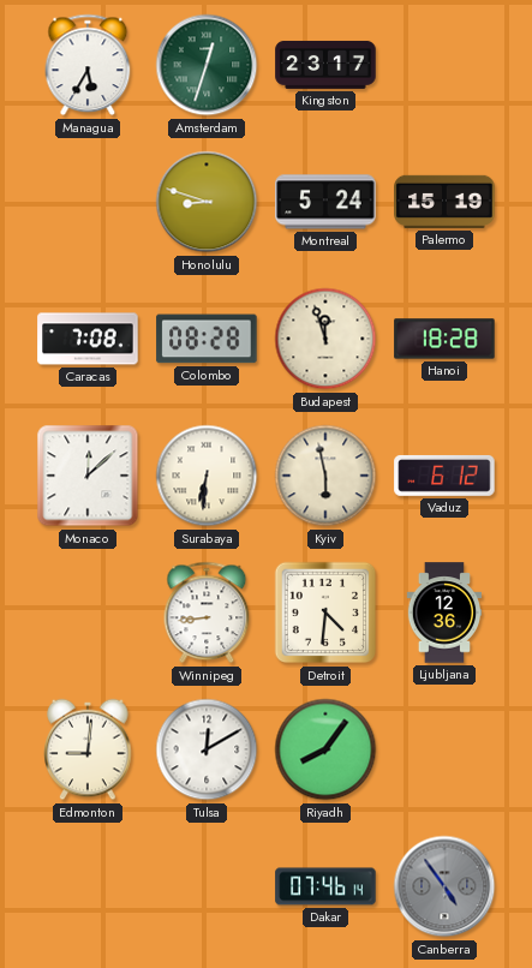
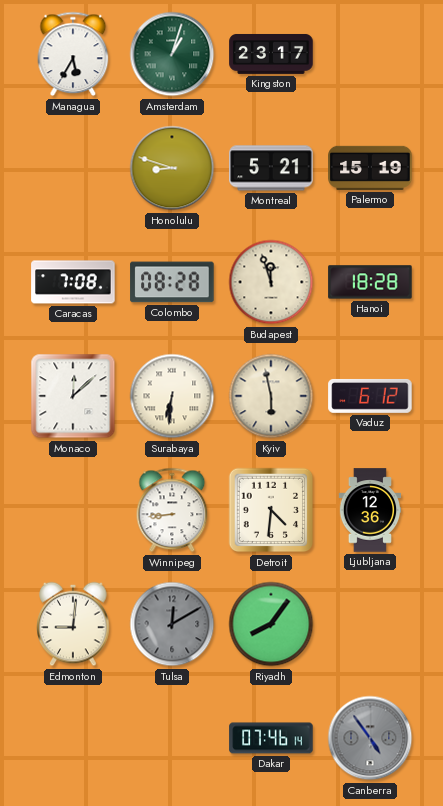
Amsterdam: 12:33 -> 1:03 (172, 54)
Montreal: 5:24 -> 5:21 (271, 168)
Tulsa dial: white -> grey (172, 624)
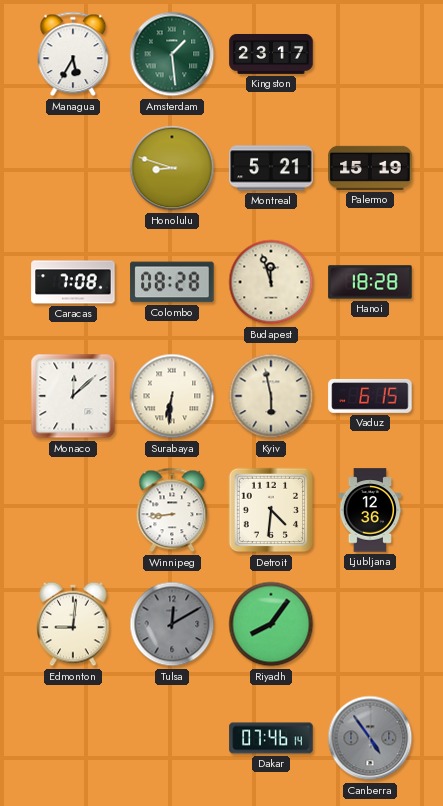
Amsterdam: 1:03 -> 1:29 (172, 54)
Vaduz: 6:12 -> 6:15 (370, 396)
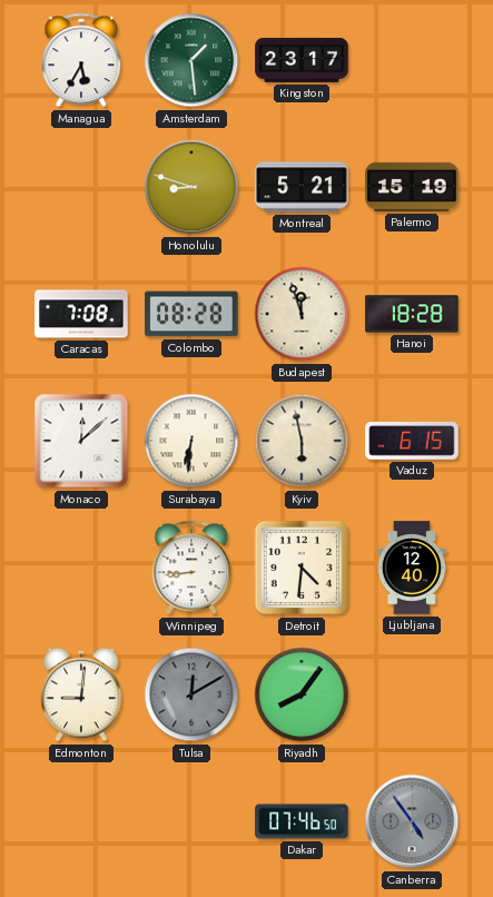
Ljubljana: 12:36 -> 12:40 (412, 568)
Dakar: 07:46:14 -> 07:46:50 (302, 821)
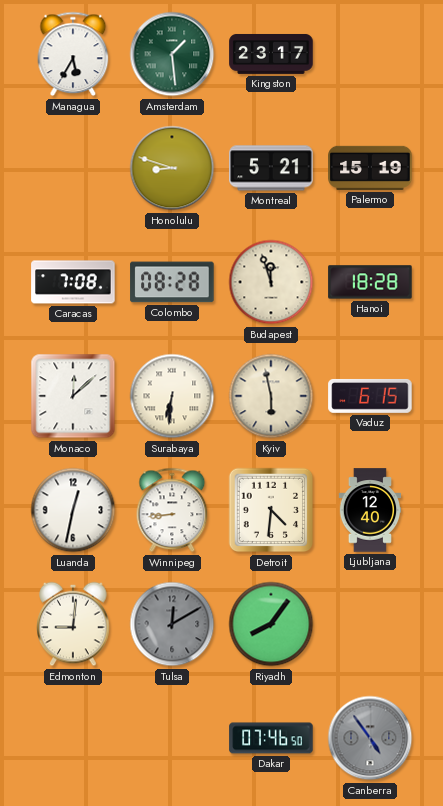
Luanda: none -> 12:32 (73, 510)
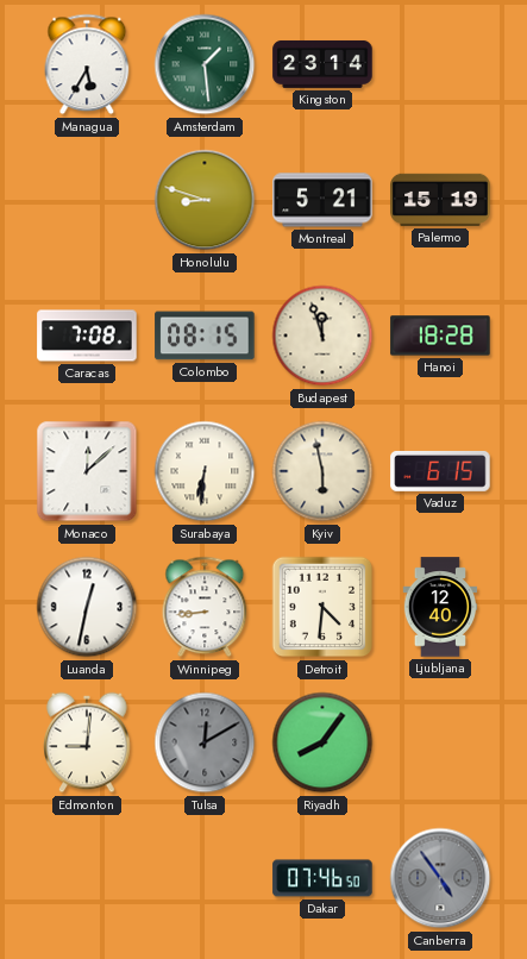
Kingston: 23:17 -> 23:14 (322, 64)
Colombo: 08:28 -> 08:15 (205, 336)
